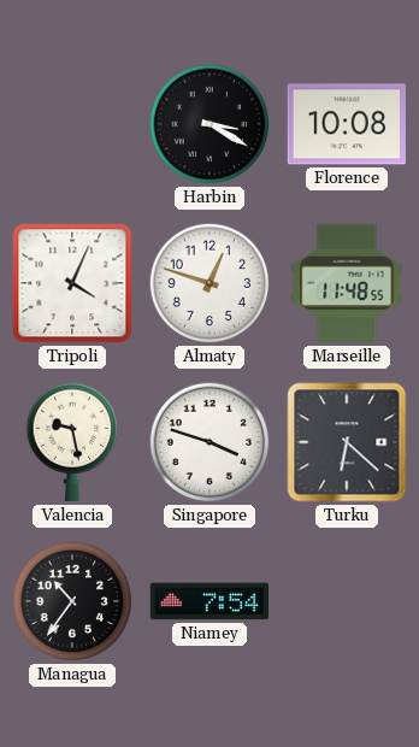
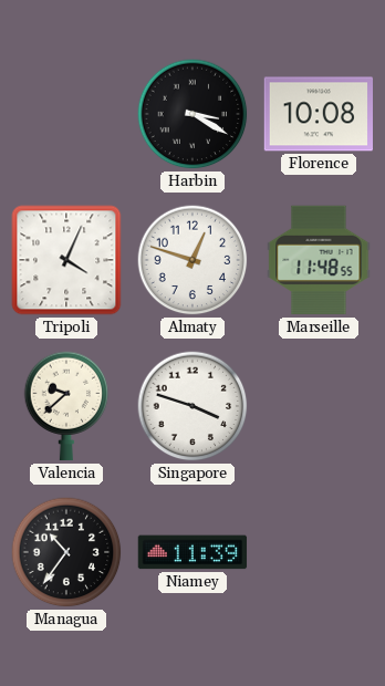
Valencia: 9:28 -> 9:38 (66, 406)
Turku: 6:22 -> none (347, 442)
Niamey: 7:54 -> 11:39 (192, 552)
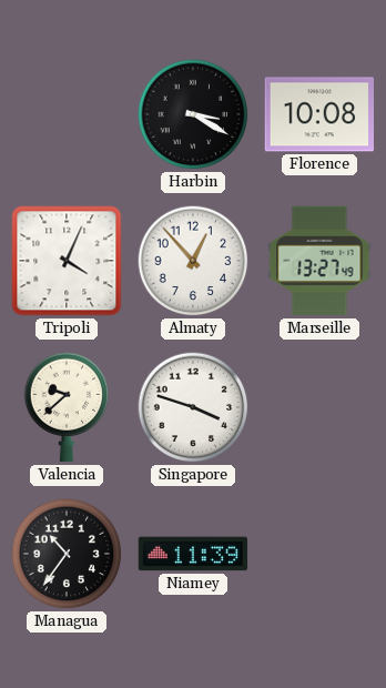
Almaty: 12:48 -> 12:53 (193, 261)
Marseille: 11:48 -> 13:27 (319, 261)
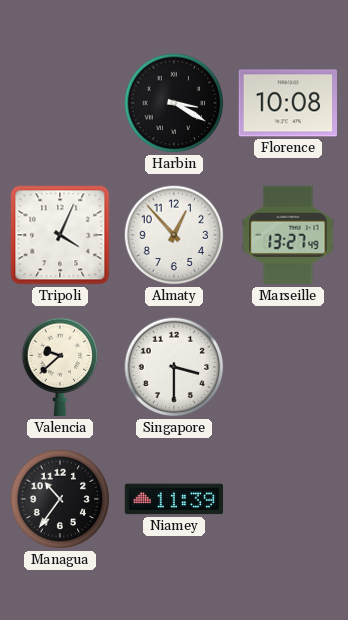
Singapore: 3:48 -> 3:30 (174, 367)
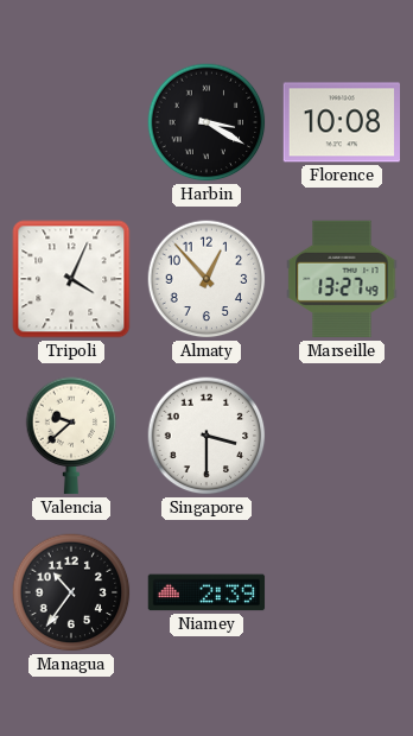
Niamey: 11:39 -> 2:39 (206, 592)
